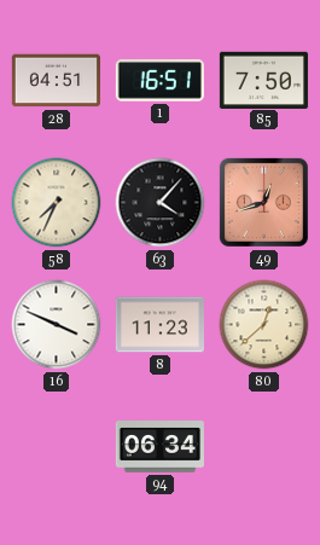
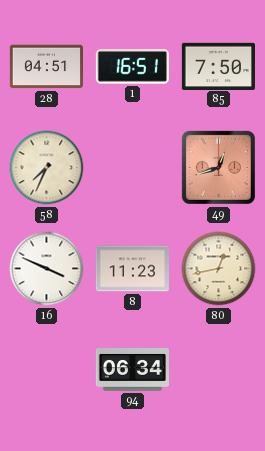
63: 4:07 -> none (161, 203)
80: 12:38 -> 12:43 (219, 269)
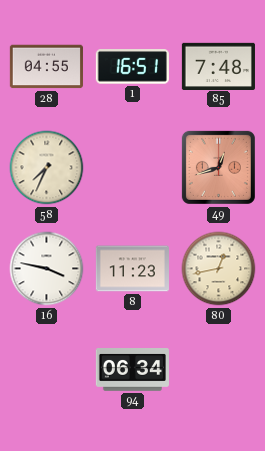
28: 04:51 -> 04:55 (46, 67)
85: 7:50 -> 7:48 (218, 66)
16: 3:49 -> 3:47 (47, 269)
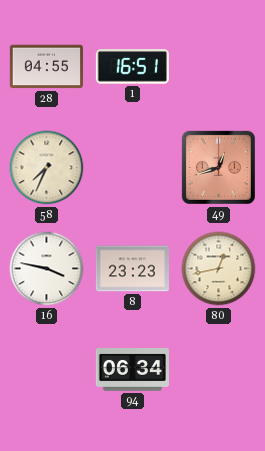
85: 7:48 -> none (218, 66)
8: 11:23 -> 23:23 (132, 269)
